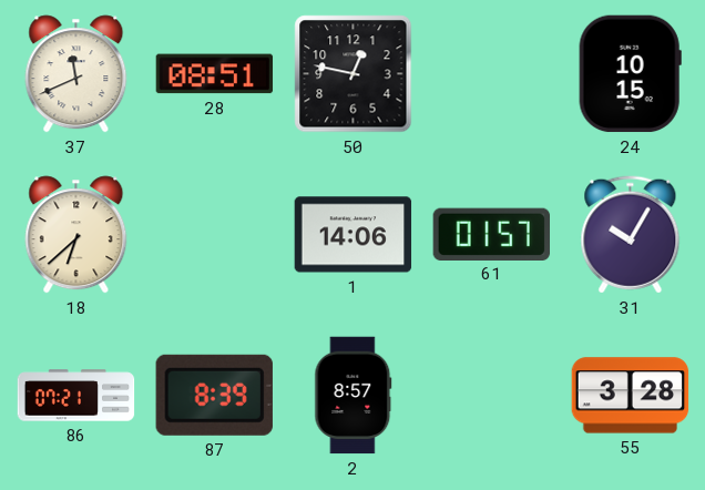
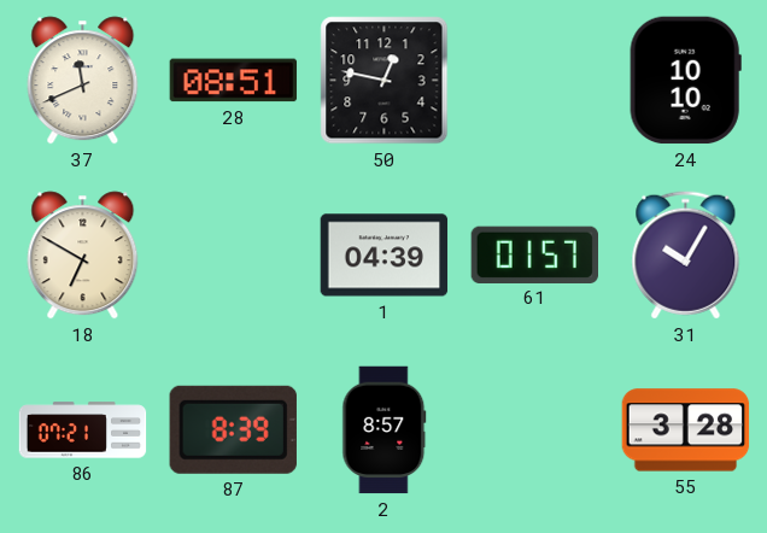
24: 10:15 -> 10:10 (685, 81)
18: 6:38 -> 6:50 (83, 256)
1: 14:06 -> 04:39 (385, 256)
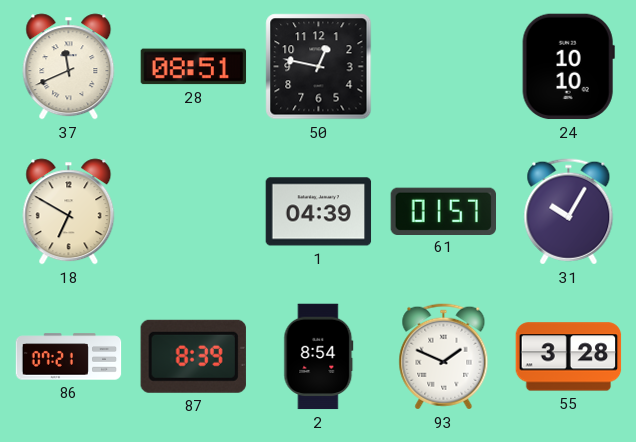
2: 8:57 -> 8:54 (319, 357)
93: none -> 1:49 (444, 357)
